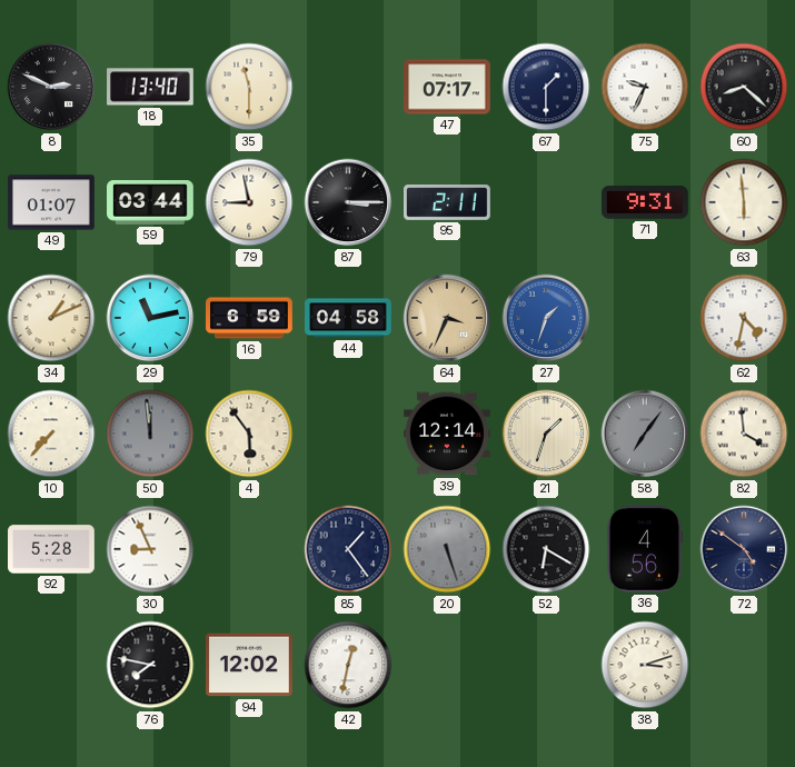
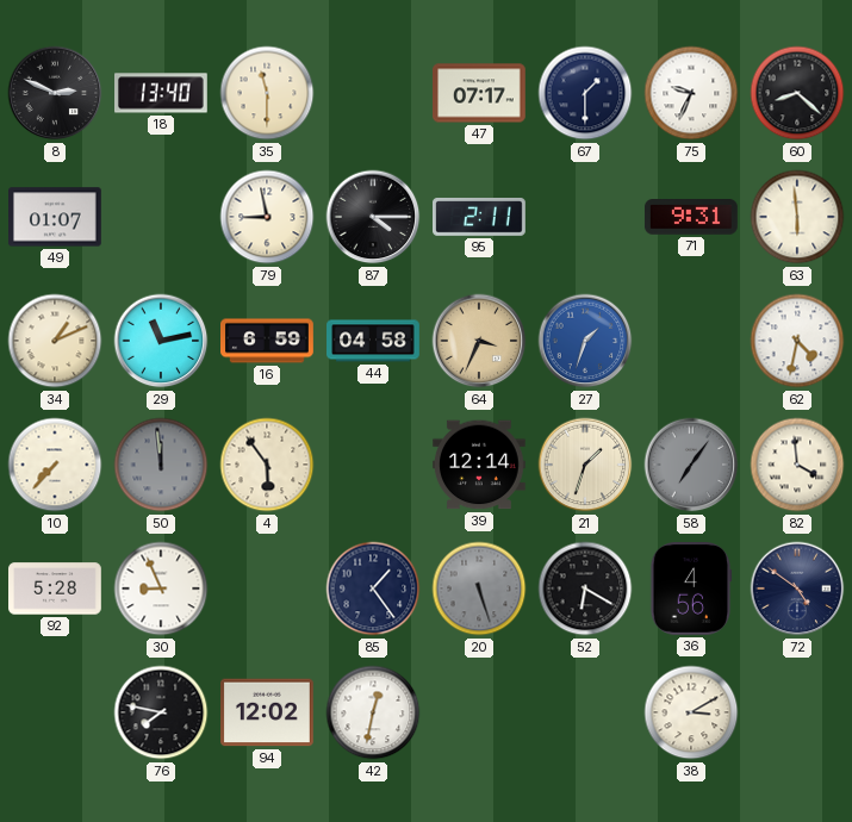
59: 03:44 -> none (151, 203)
87: 3:15 -> 4:15 (373, 217)
38: 3:12 -> 3:10 (691, 712)
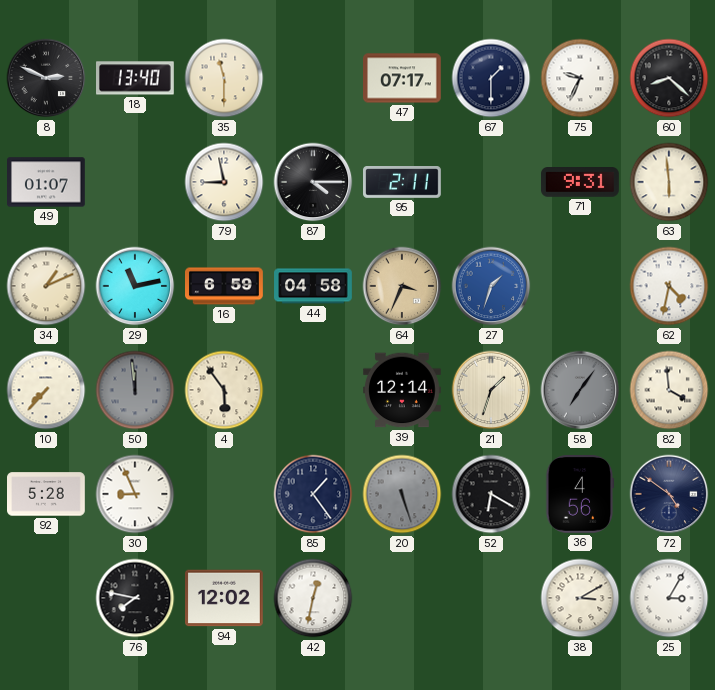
25: none -> 3:05 (669, 598)
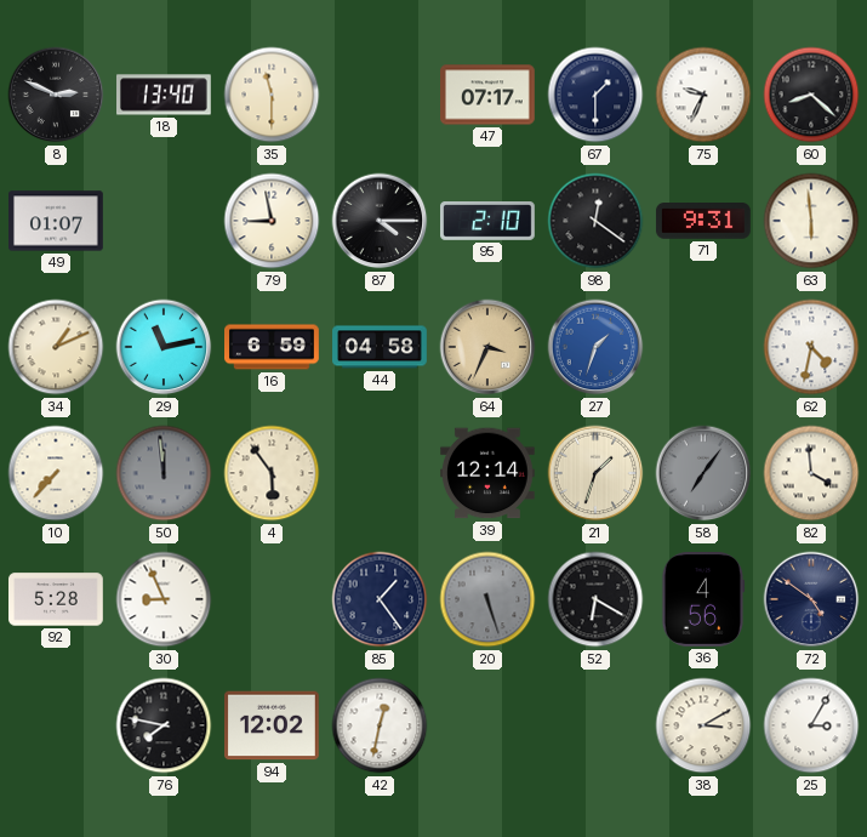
95: 2:11 -> 2:10 (489, 222)
98: none -> 12:21 (595, 221)
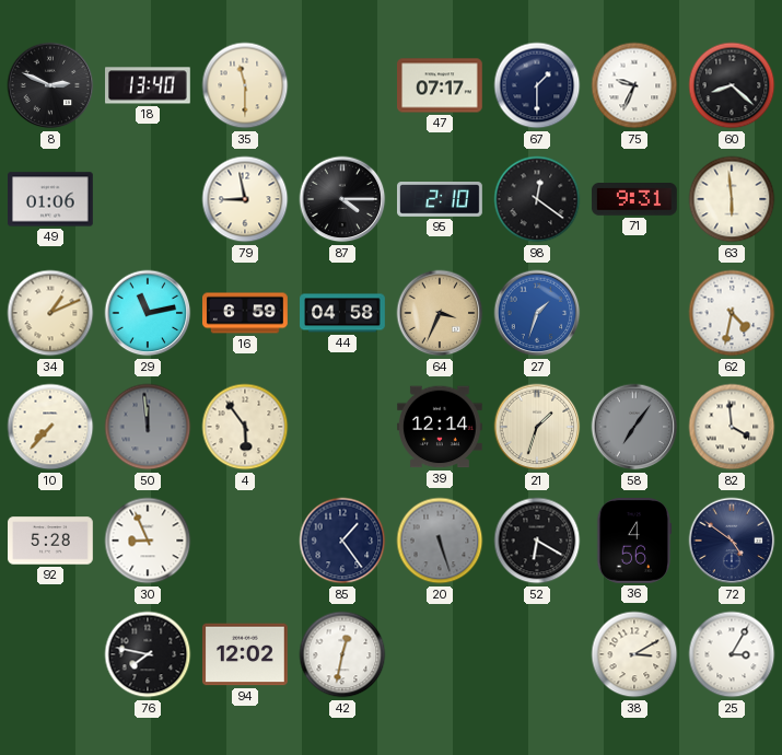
49: 01:07 -> 01:06 (51, 199)
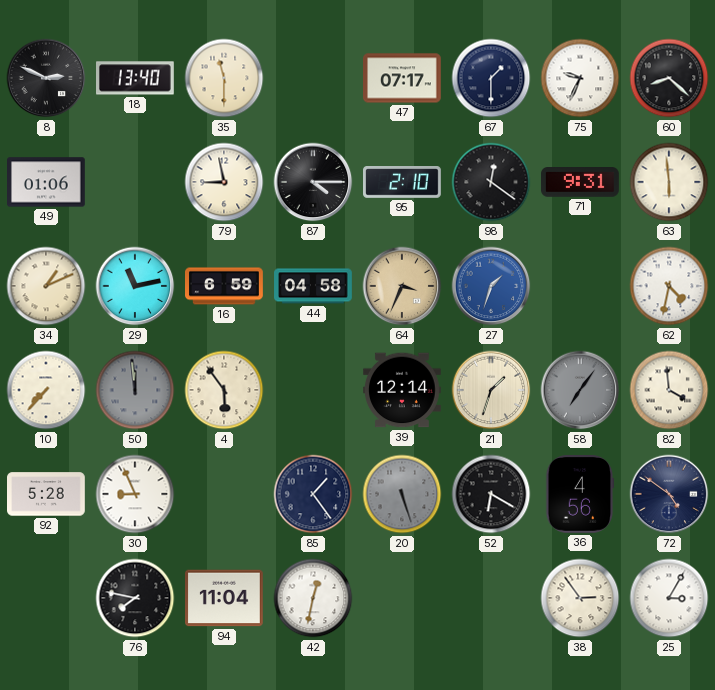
94: 12:02 -> 11:04 (225, 598)
38: 3:10 -> 2:54 (580, 598)
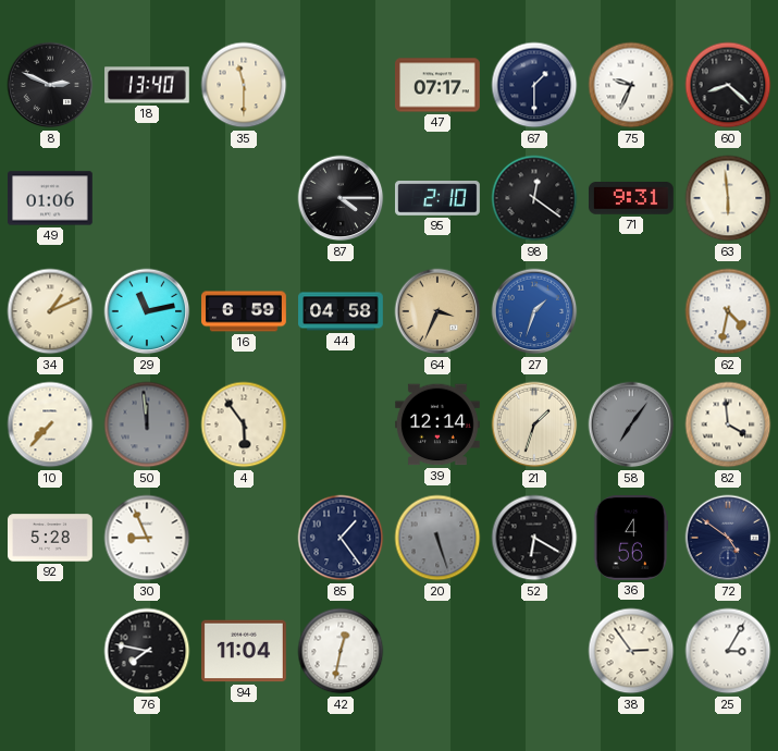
79: 8:58 -> none (224, 182)
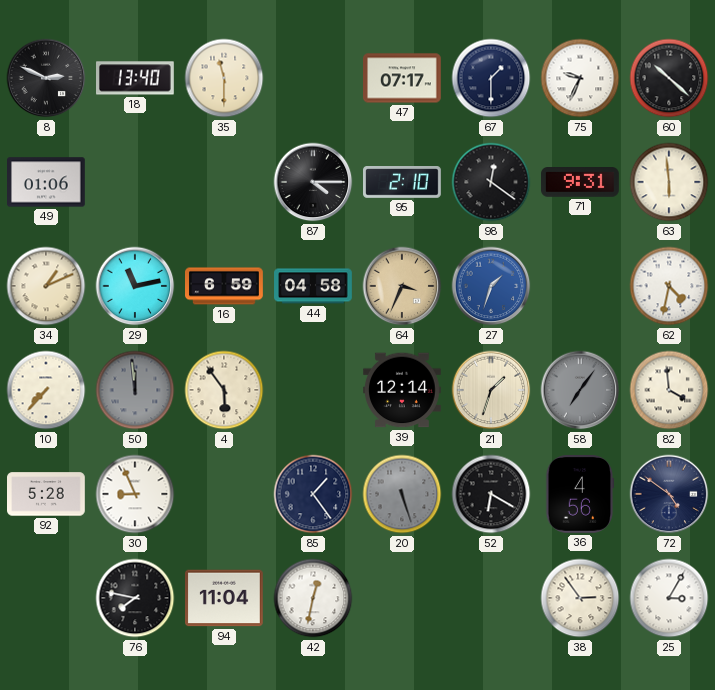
60: 8:22 -> 10:22 (669, 78)
